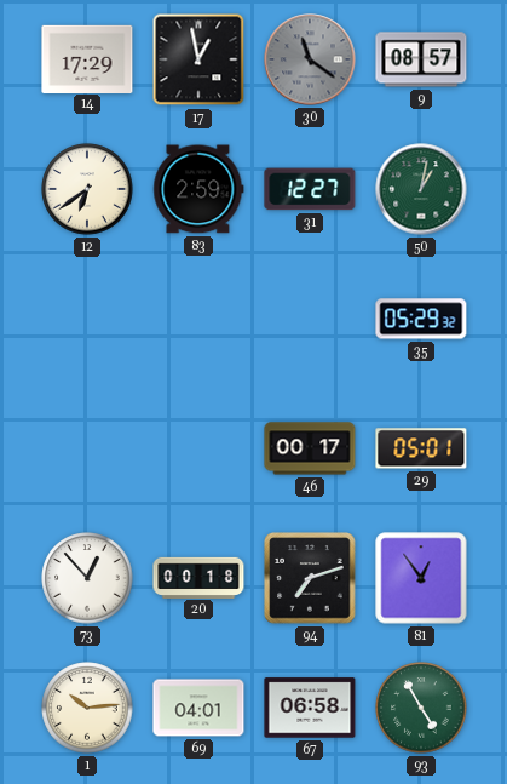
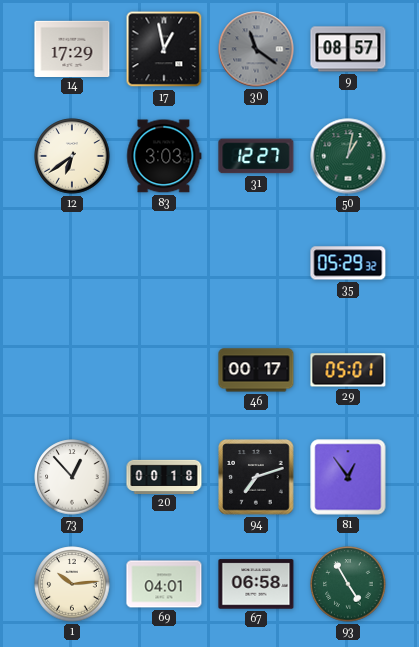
83: 2:59 -> 3:03 (164, 156)
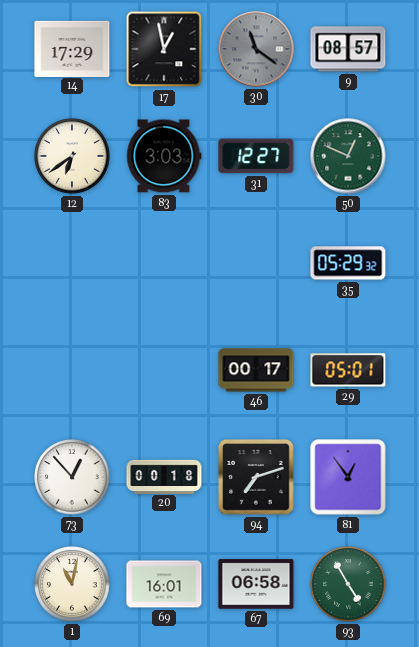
50: 1:02 -> 12:49 (348, 156)
1: 10:14 -> 11:02 (72, 584)
69: 04:01 -> 16:01 (164, 584)
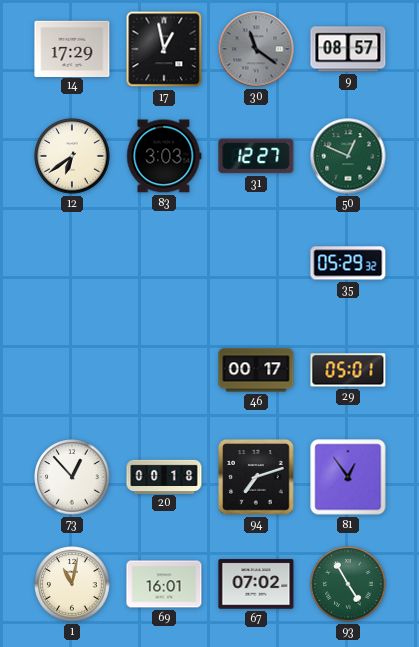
67: 06:58 -> 07:02 (256, 584)
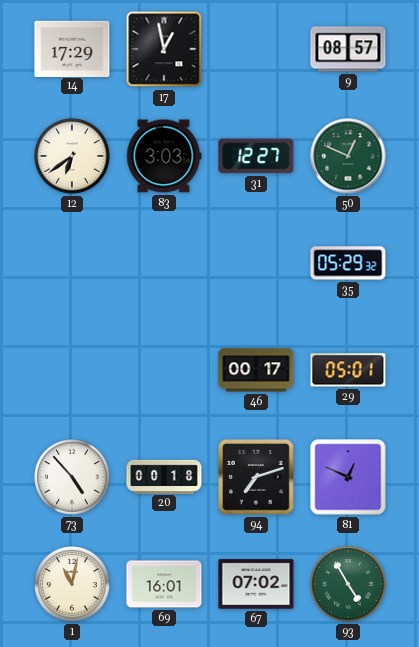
30: 11:21 -> none (256, 49)
73: 12:53 -> 4:53 (72, 477)
81: 12:54 -> 12:49 (348, 477)
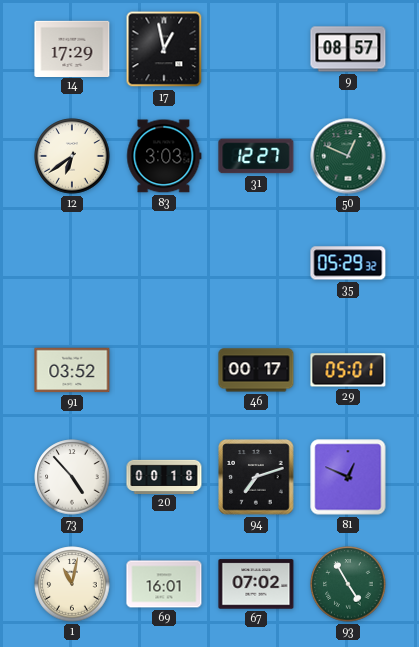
91: none -> 03:52 (72, 370)
